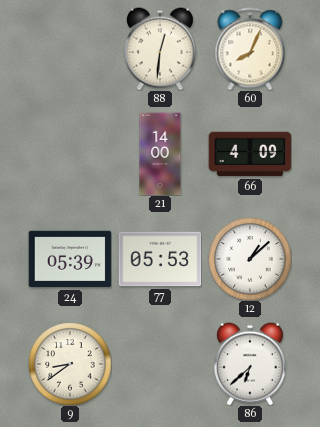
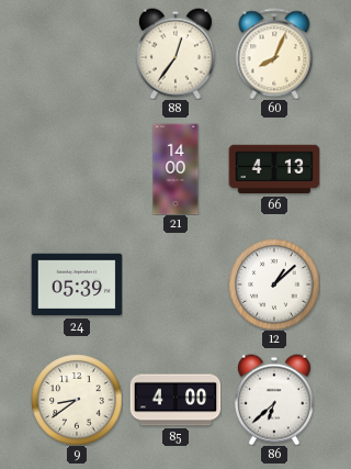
88: 12:31 -> 12:36 (175, 54)
66: 4:09 -> 4:13 (274, 169)
77: 05:53 -> none (160, 259)
85: none -> 4:00 (175, 400)
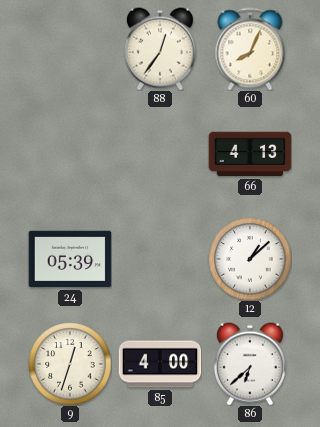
21: 14:00 -> none (175, 169)
9: 8:39 -> 12:33 (70, 364)
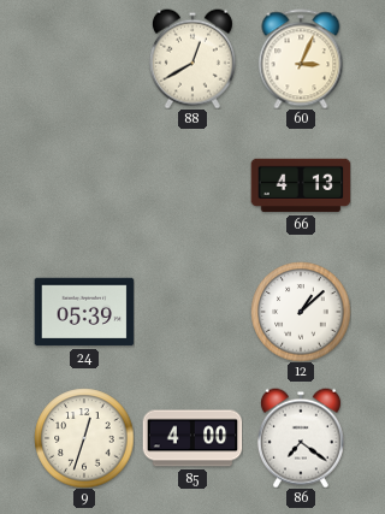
88: 12:36 -> 12:40 (192, 59)
60: 8:04 -> 3:04 (301, 59)
86: 6:38 -> 7:21 (301, 438)
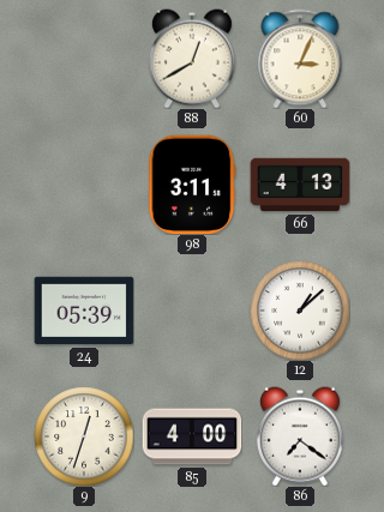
98: none -> 3:11 (192, 185)
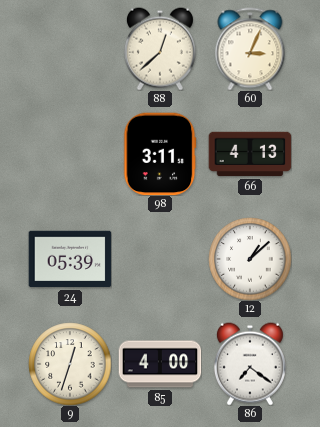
88: 12:40 -> 12:38 (160, 49)
